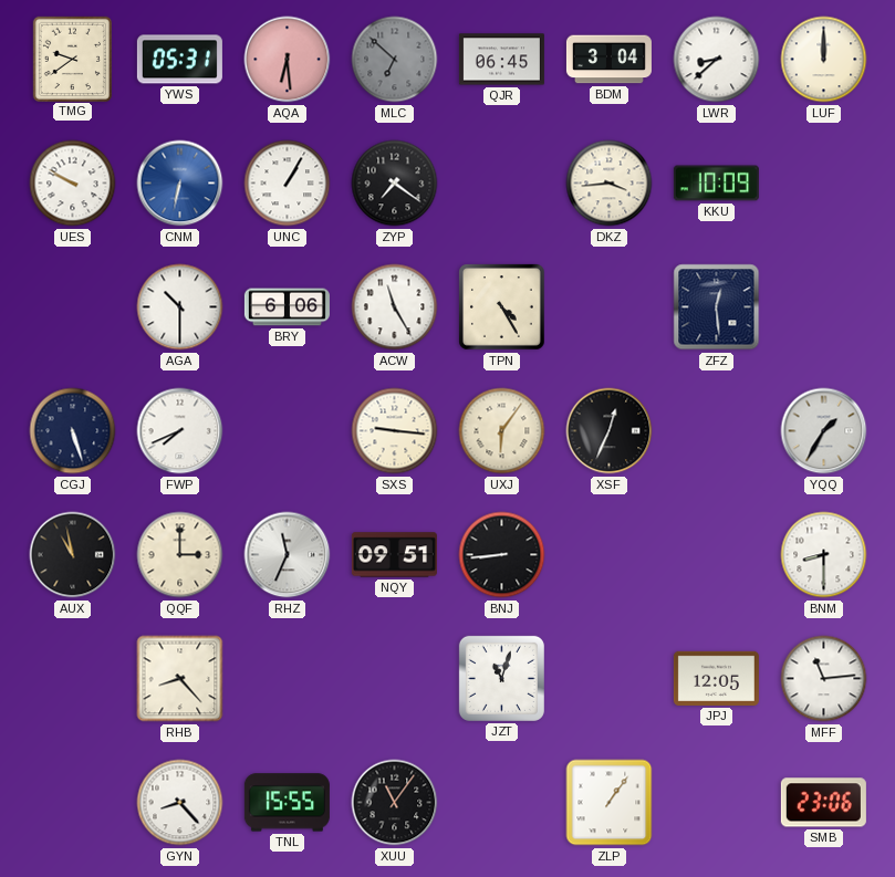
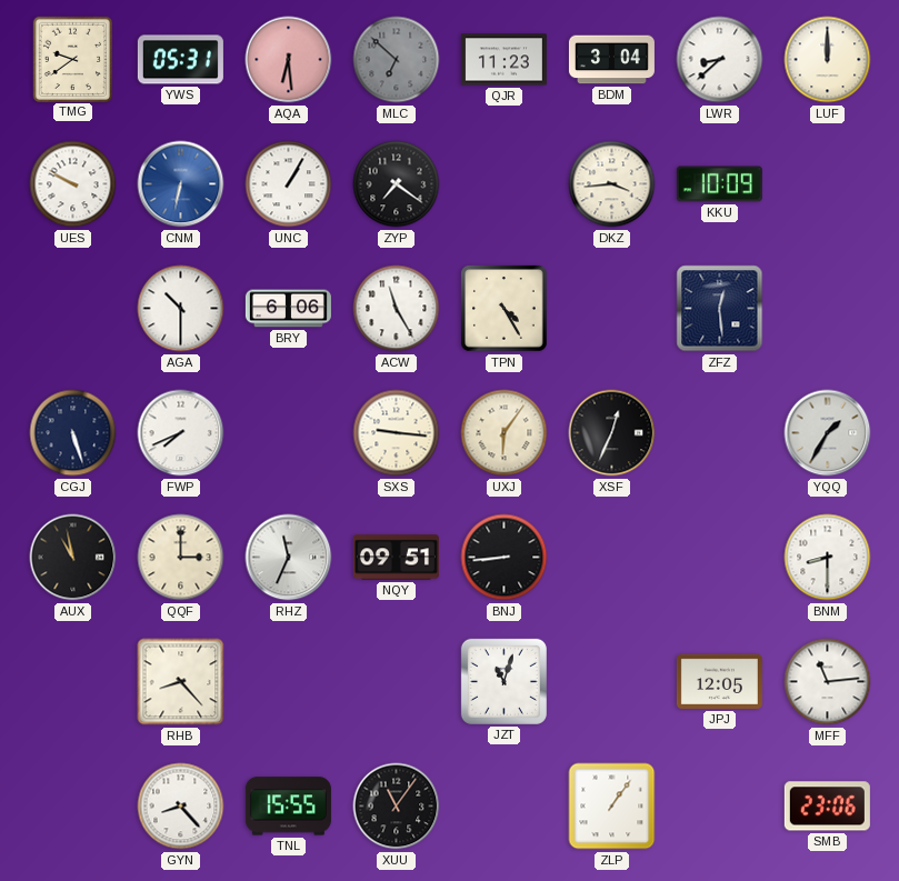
QJR: 06:45 -> 11:23 (503, 60)
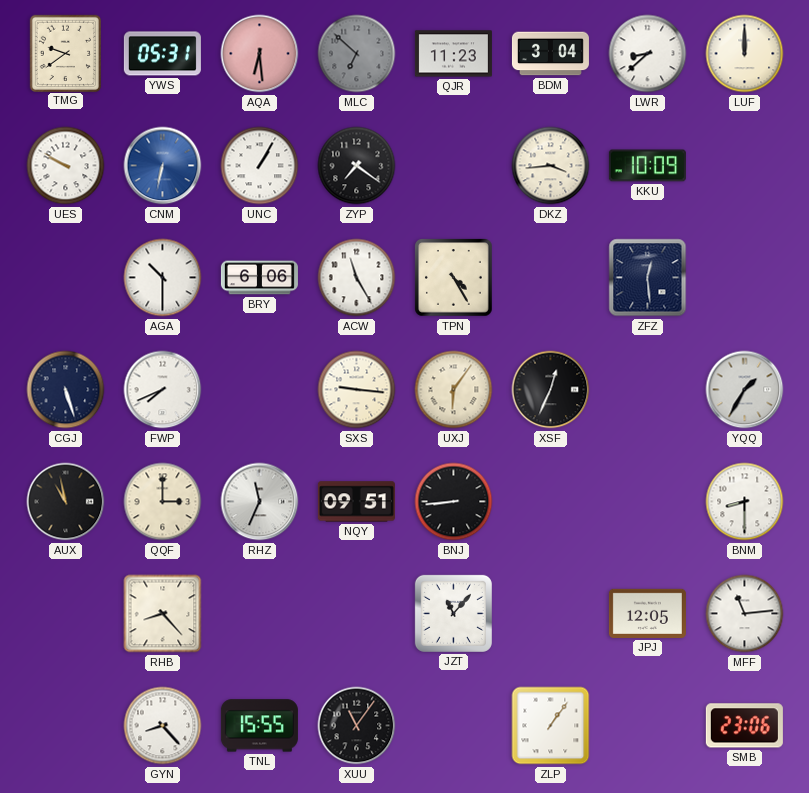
JZT: 11:03 -> 11:07 (453, 613)
